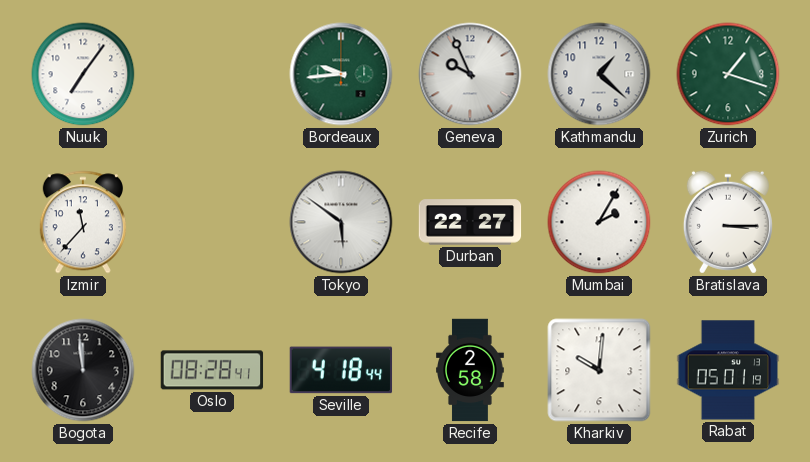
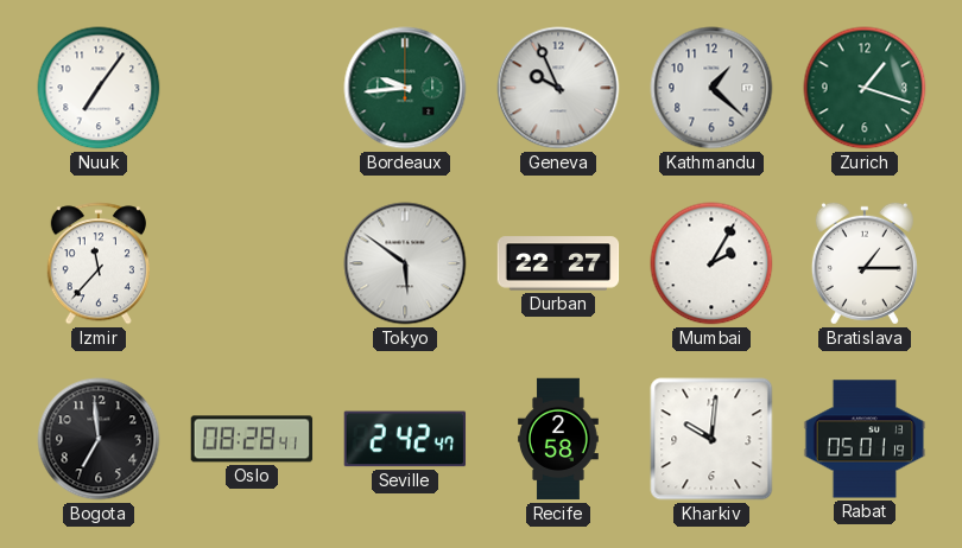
Bratislava: 3:15 -> 1:15 (865, 263)
Bogota: 11:59 -> 6:59 (99, 439)
Seville: 4:18 -> 2:42 (405, 439)
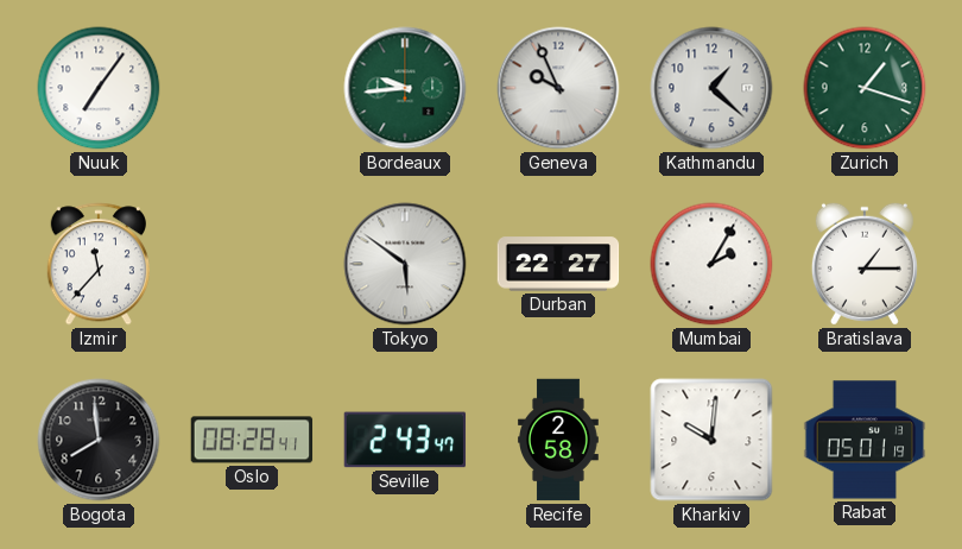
Bogota: 6:59 -> 7:59 (99, 440)
Seville: 2:42 -> 2:43 (405, 440)
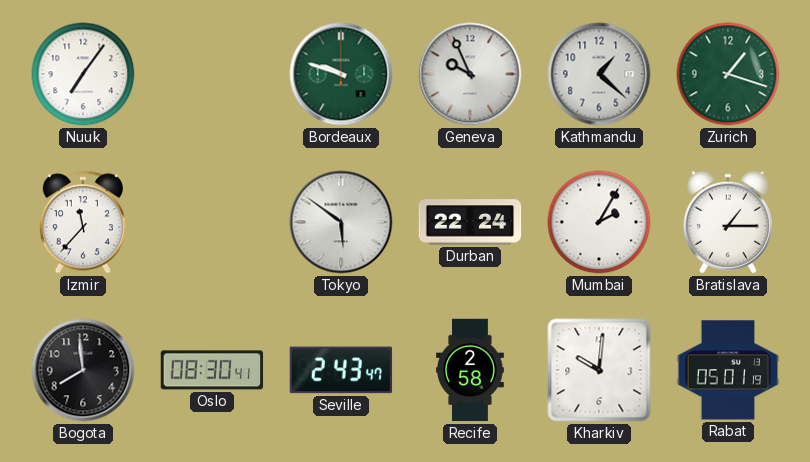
Bordeaux: 9:44 -> 9:48 (341, 74)
Durban: 22:27 -> 22:24 (470, 222)
Oslo: 08:28 -> 08:30 (212, 370)
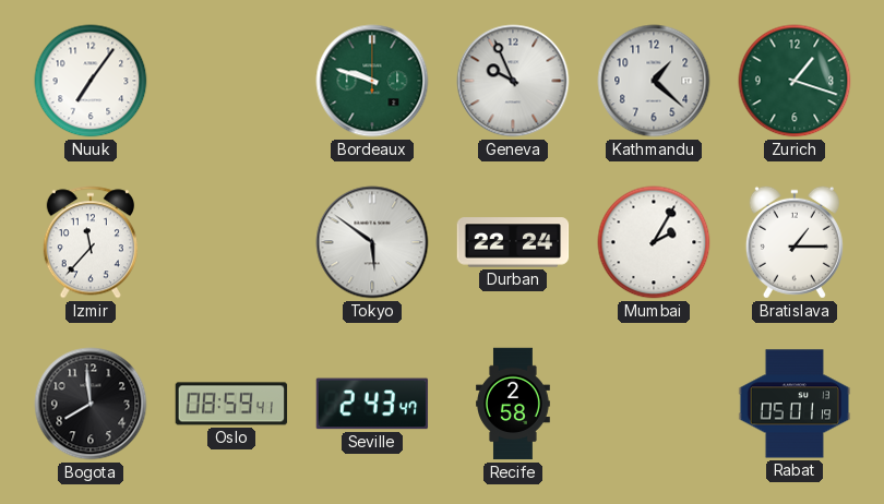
Oslo: 08:30 -> 08:59 (231, 404)
Kharkiv: 10:01 -> none (599, 370)
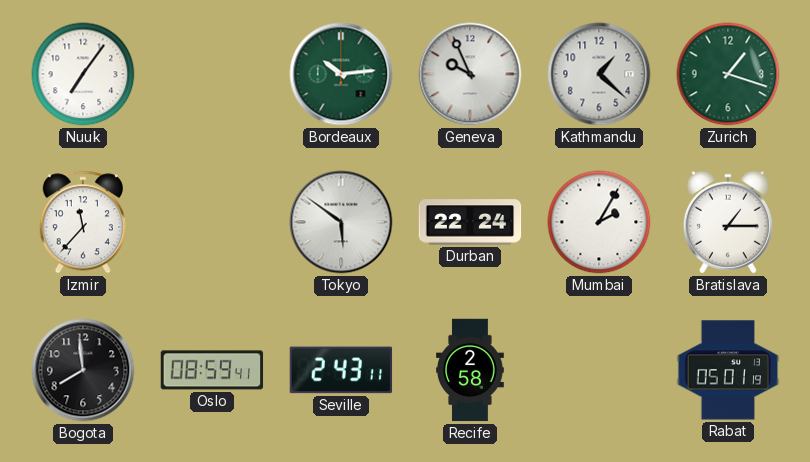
Bordeaux: 9:48 -> 10:14 (341, 74)
Seville: 2:43:47 -> 2:43:11 (341, 370)
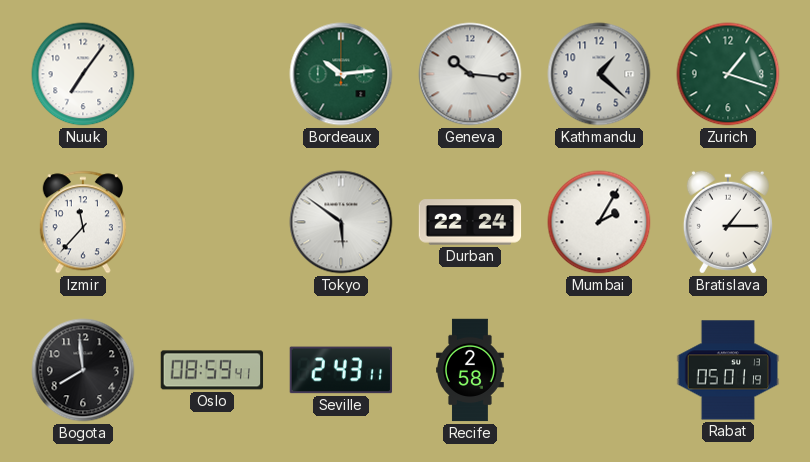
Geneva: 9:56 -> 10:16 (470, 74)
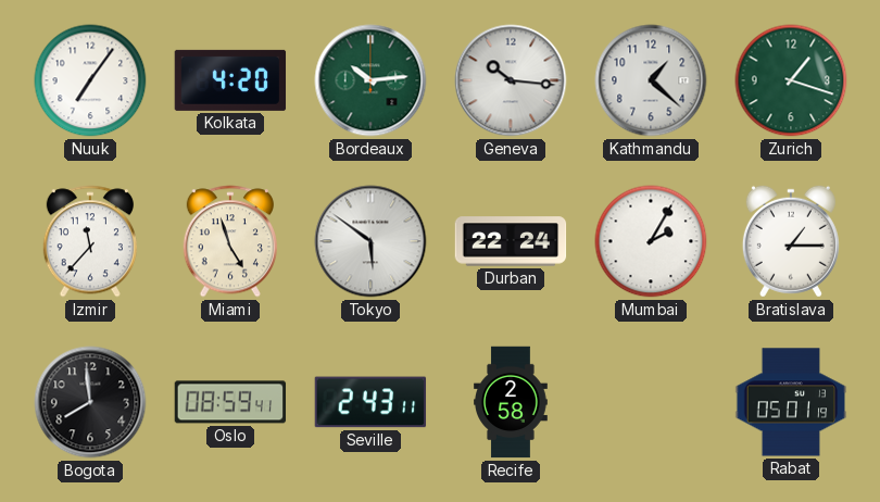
Kolkata: none -> 4:20 (230, 80)
Miami: none -> 4:57 (230, 241)
